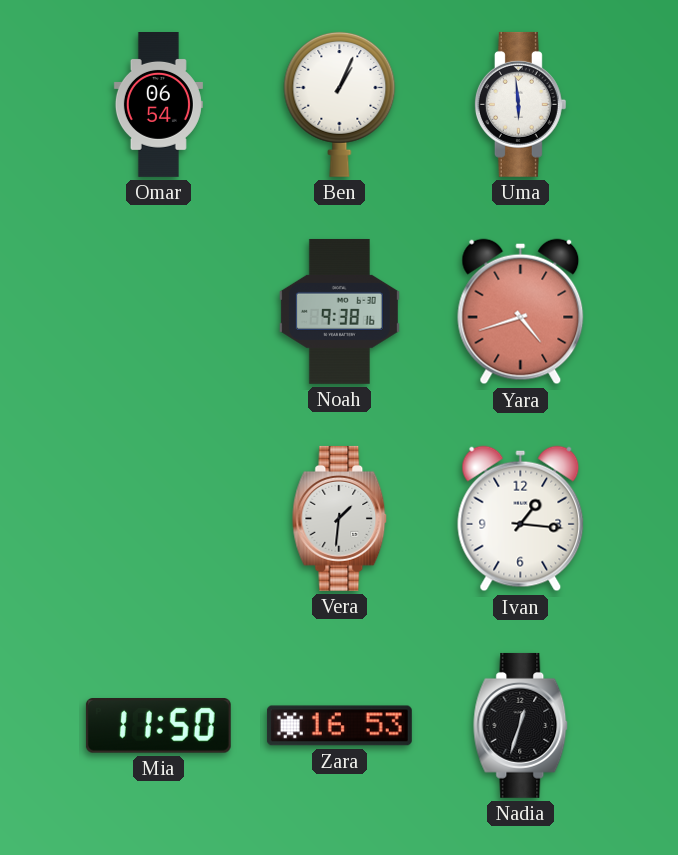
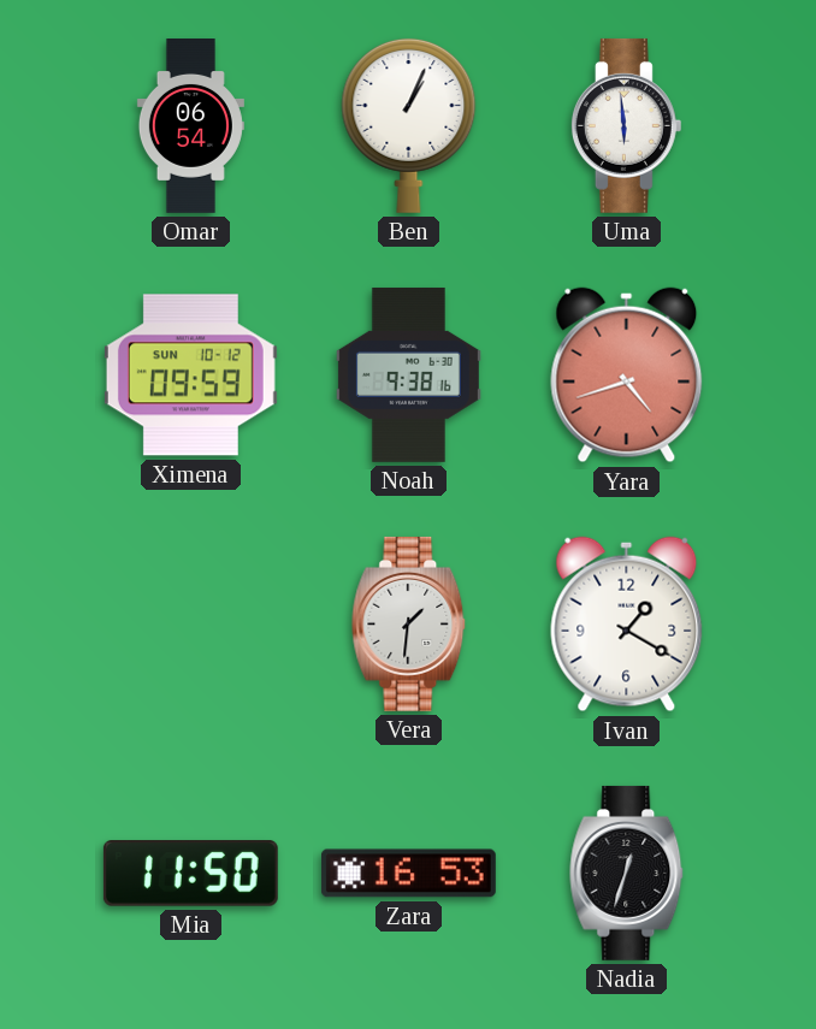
Ximena: none -> 09:59 (190, 375)
Ivan: 1:16 -> 1:20 (627, 625)
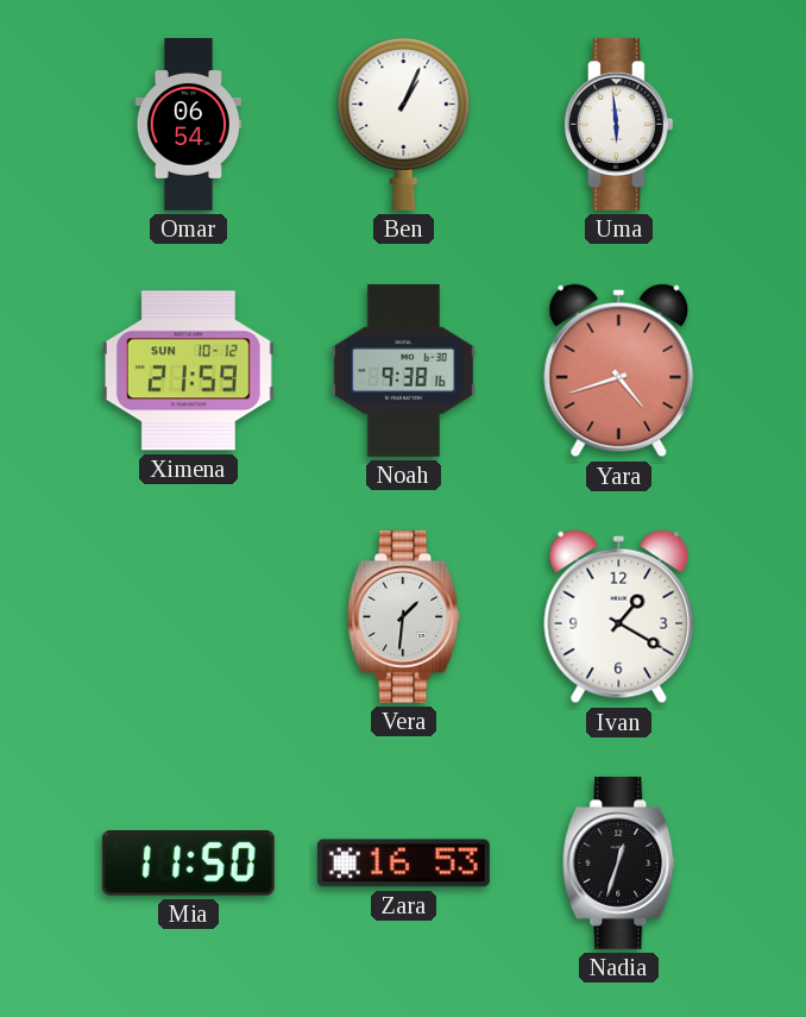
Ximena: 09:59 -> 21:59 (188, 371)
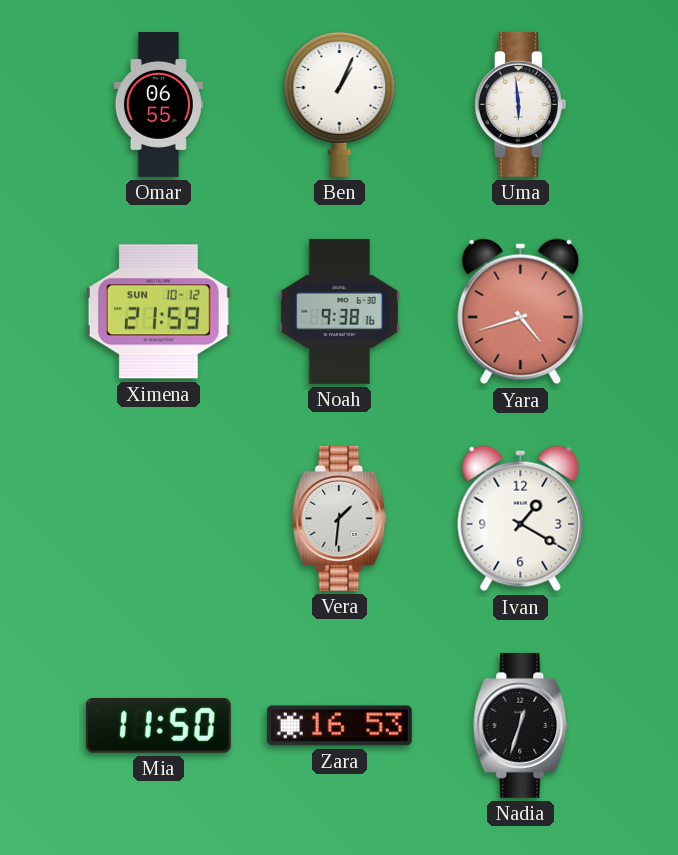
Omar: 06:54 -> 06:55 (158, 105)
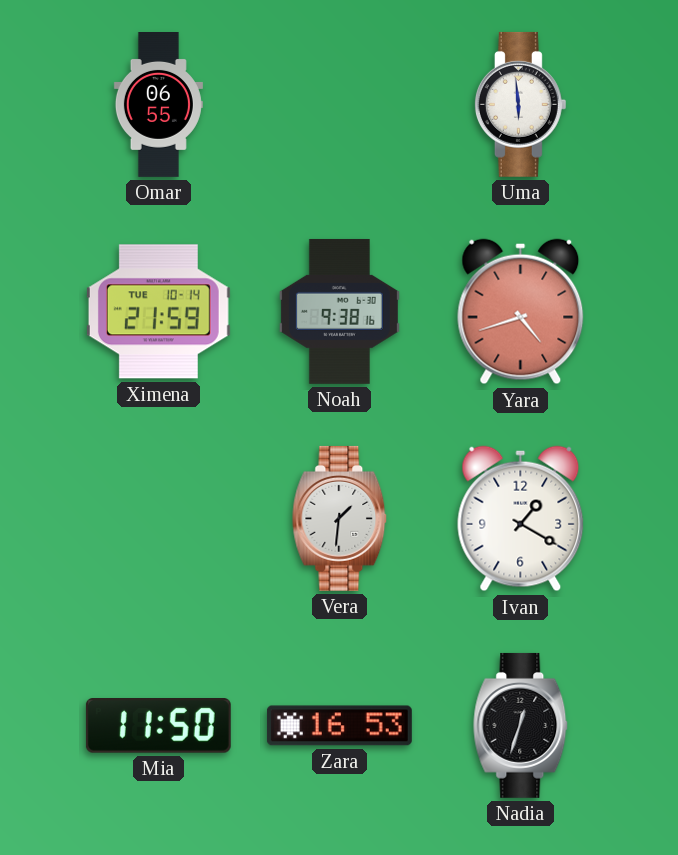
Ben: 1:04 -> none (340, 104)
Ximena date: SUN 10-12 -> TUE 10-14 (158, 312)
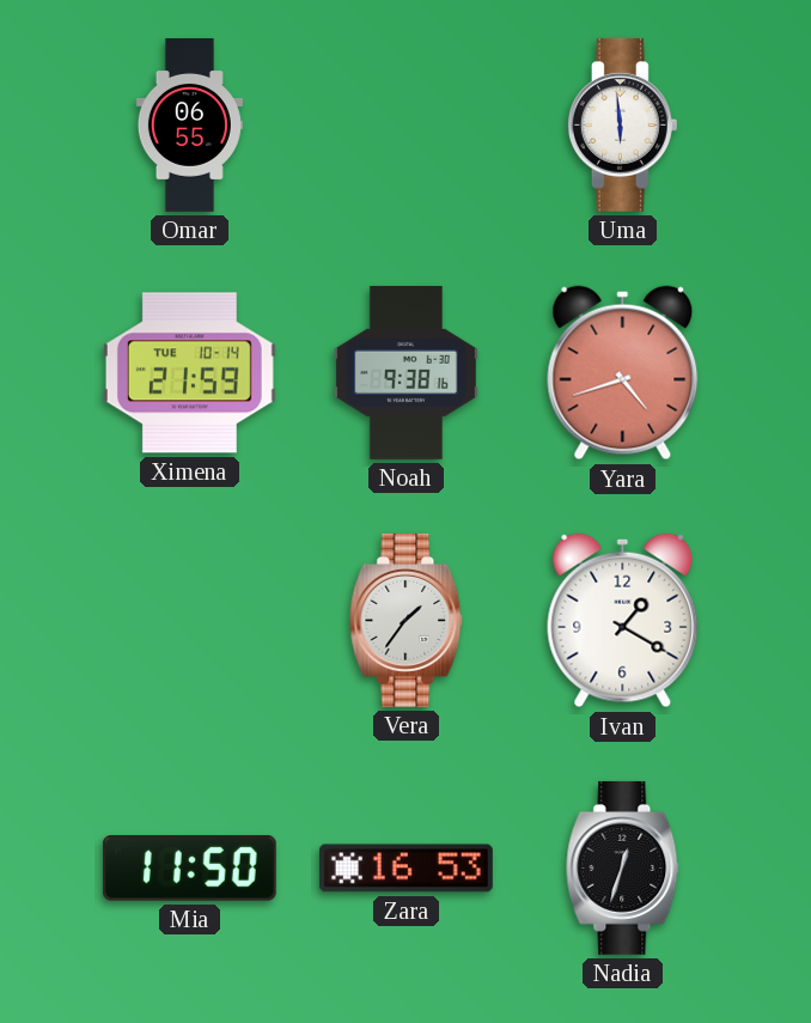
Vera: 1:31 -> 1:36 (407, 620)
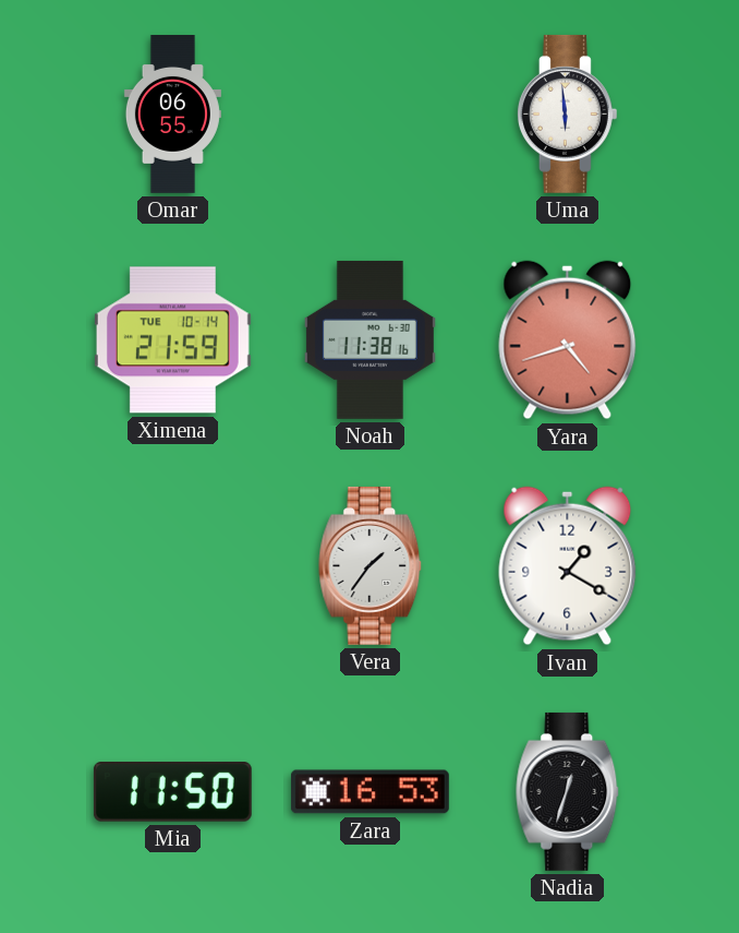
Noah: 9:38 -> 11:38 (370, 339)
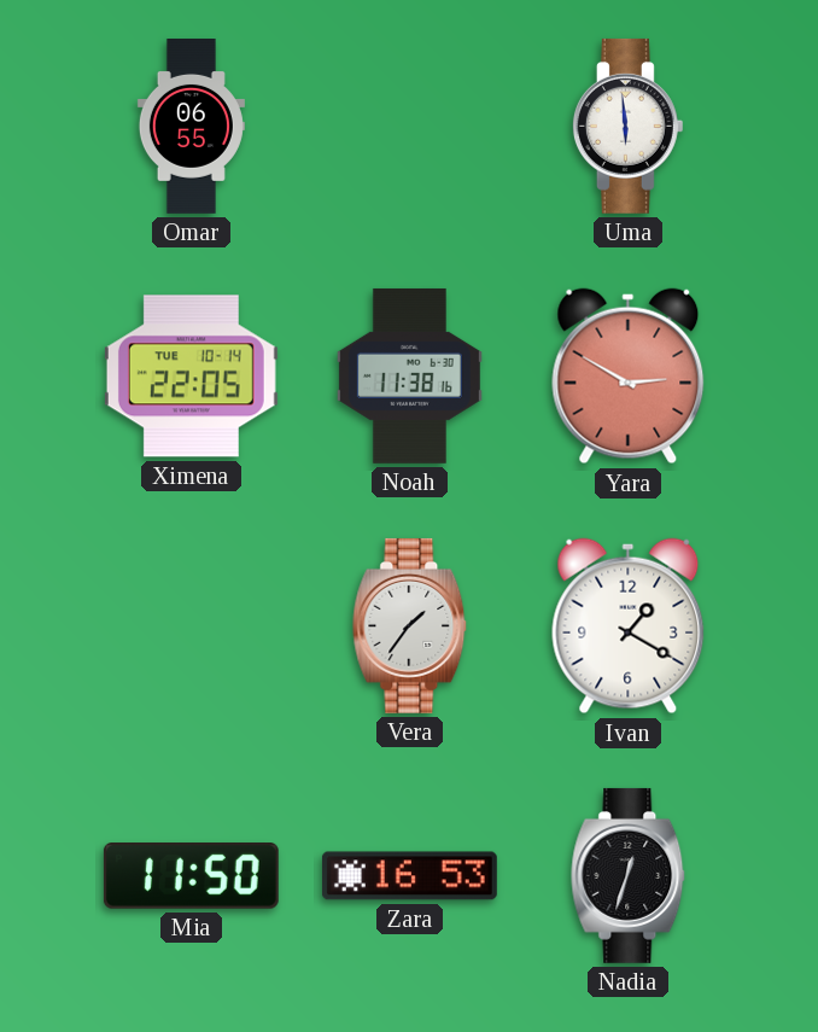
Ximena: 21:59 -> 22:05 (191, 377)
Yara: 4:42 -> 2:50 (629, 377)
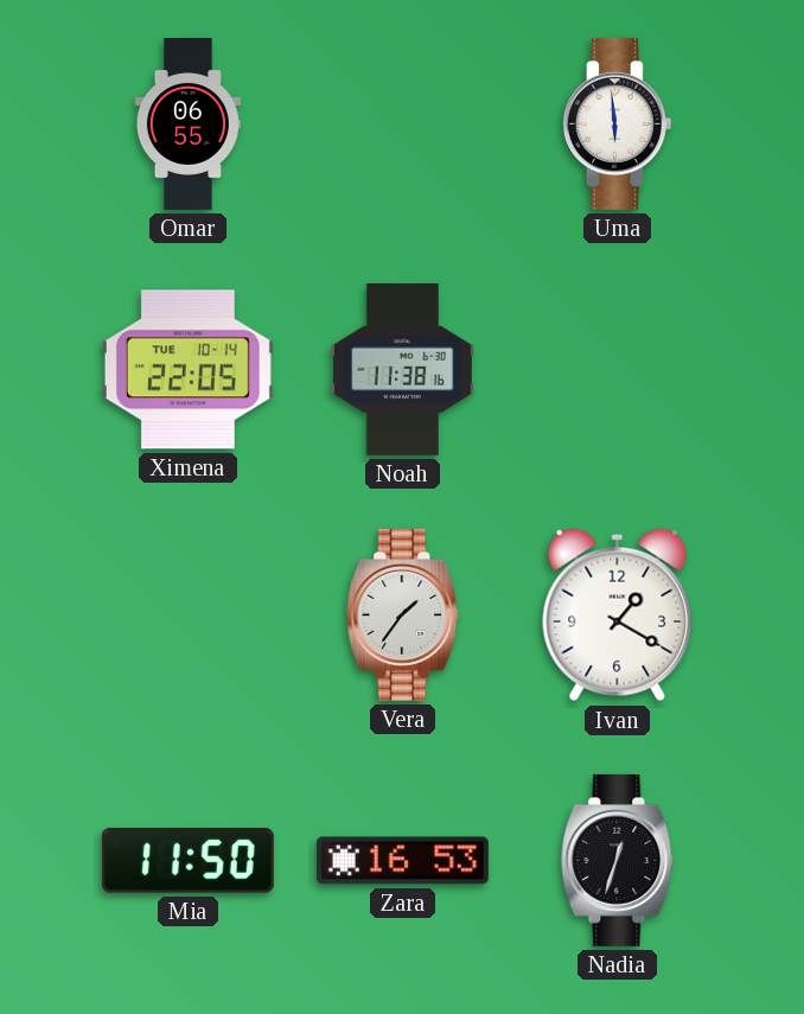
Yara: 2:50 -> none (629, 377)
